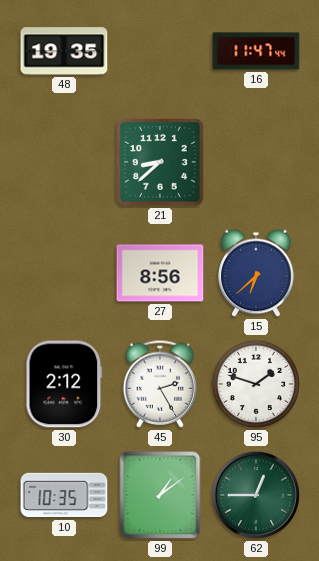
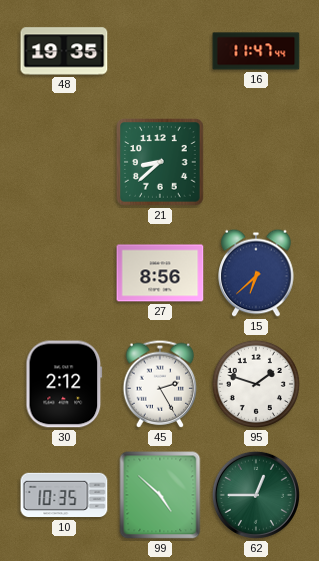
99: 1:09 -> 4:52 (160, 495)
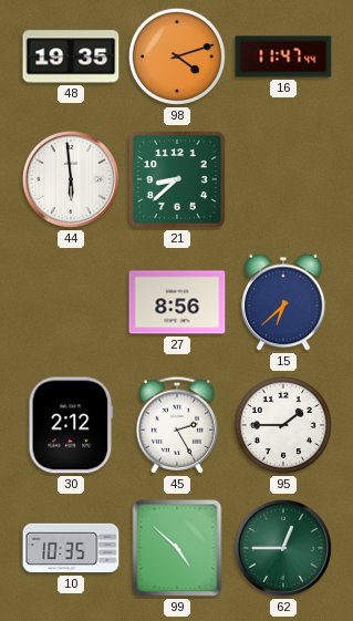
98: none -> 4:12 (177, 56)
44: none -> 5:59 (71, 179)
95: 1:48 -> 1:45 (283, 425)
